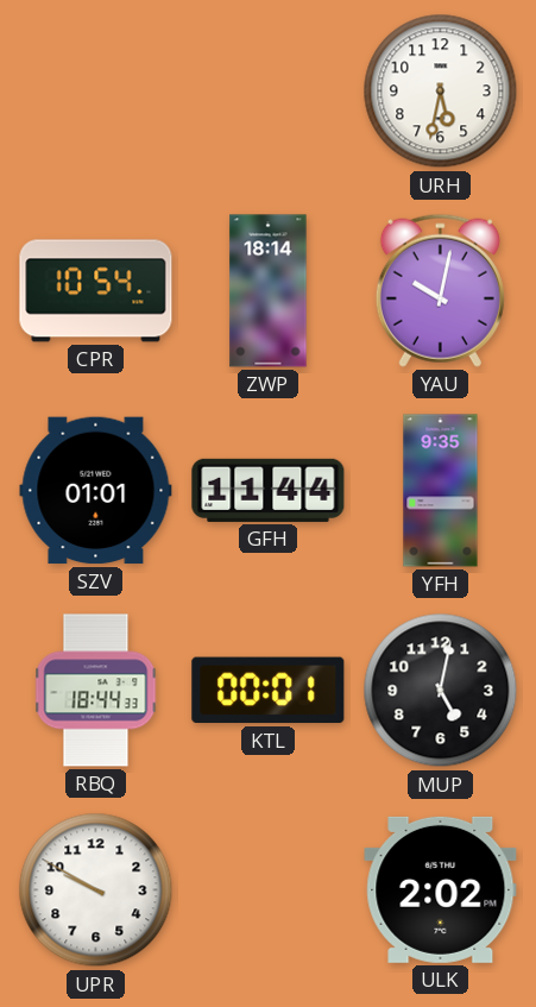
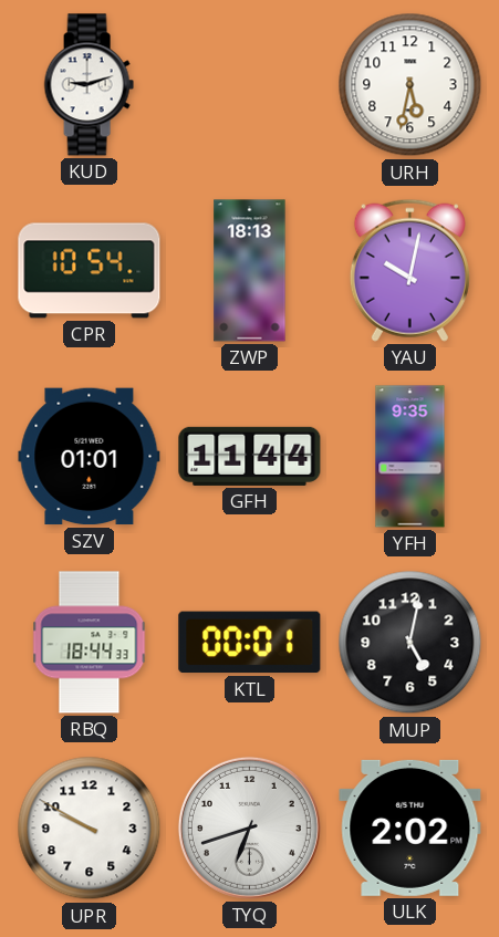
KUD: none -> 9:12 (89, 85)
ZWP: 18:14 -> 18:13 (250, 271)
TYQ: none -> 6:42 (249, 827)
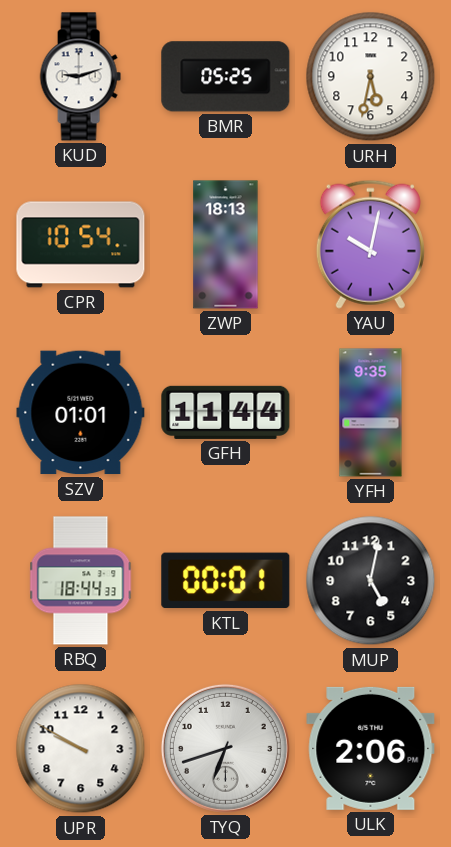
BMR: none -> 05:25 (226, 77)
ULK: 2:02 -> 2:06 (371, 748)
